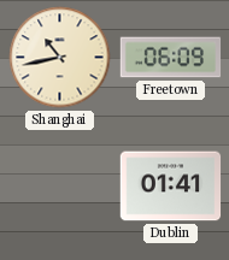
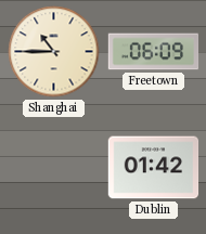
Shanghai: 10:43 -> 10:45 (54, 52)
Dublin: 01:41 -> 01:42 (154, 168)
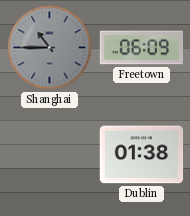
Shanghai dial: cream -> grey (50, 48)
Dublin: 01:42 -> 01:38 (142, 155)
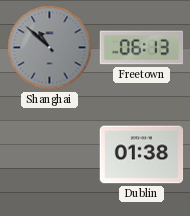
Shanghai: 10:45 -> 10:52 (50, 48)
Freetown: 06:09 -> 06:13 (142, 48)
